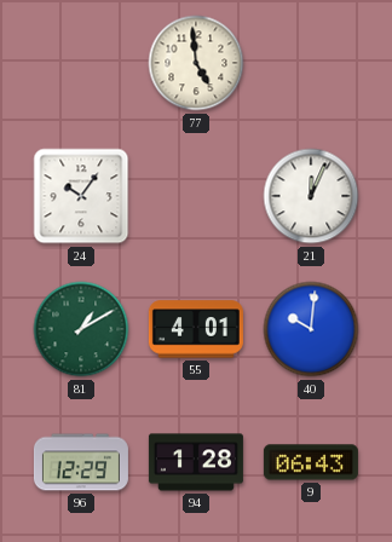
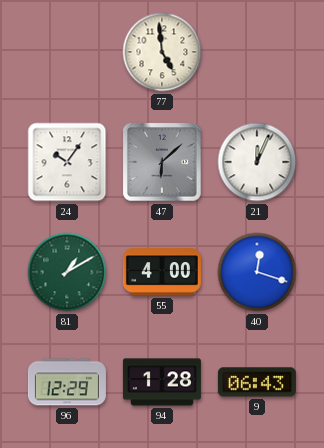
47: none -> 6:08 (162, 162)
55: 4:01 -> 4:00 (162, 272)
40: 10:01 -> 12:18 (257, 272)
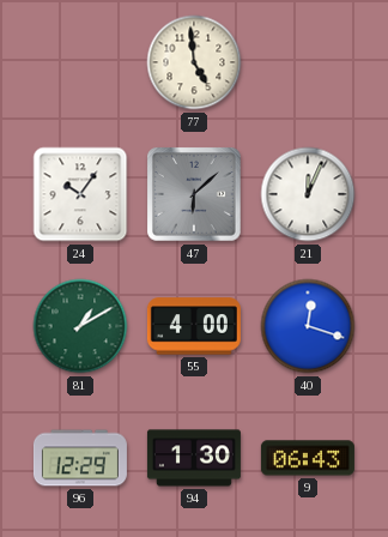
94: 1:28 -> 1:30 (194, 458)
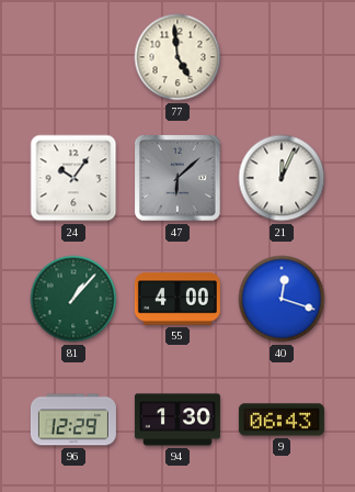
81: 1:10 -> 1:07 (73, 299)
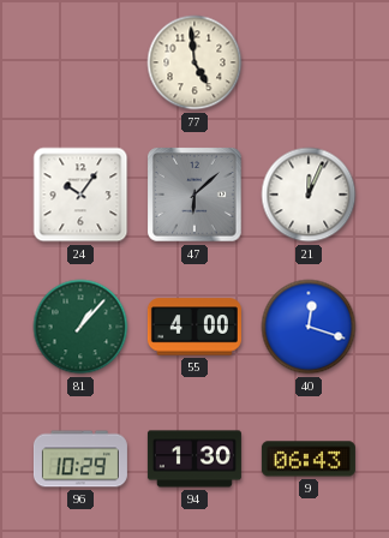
96: 12:29 -> 10:29 (80, 459)
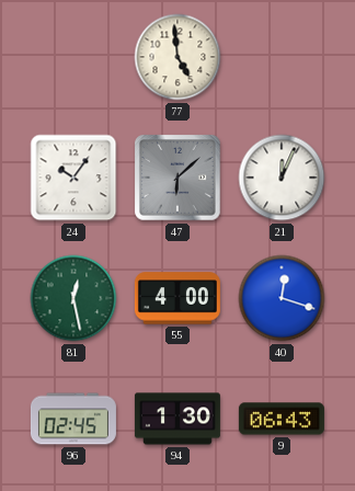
81: 1:07 -> 12:28 (73, 298)
96: 10:29 -> 02:45 (73, 419)
